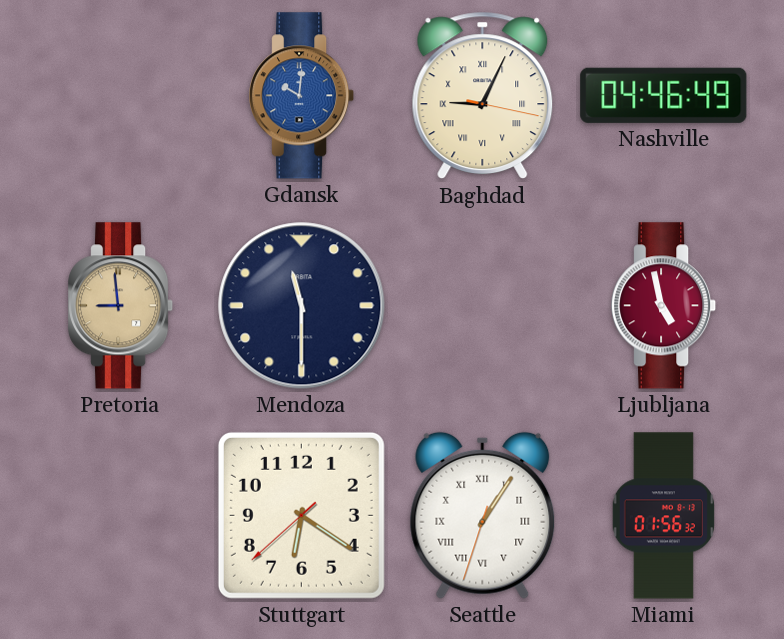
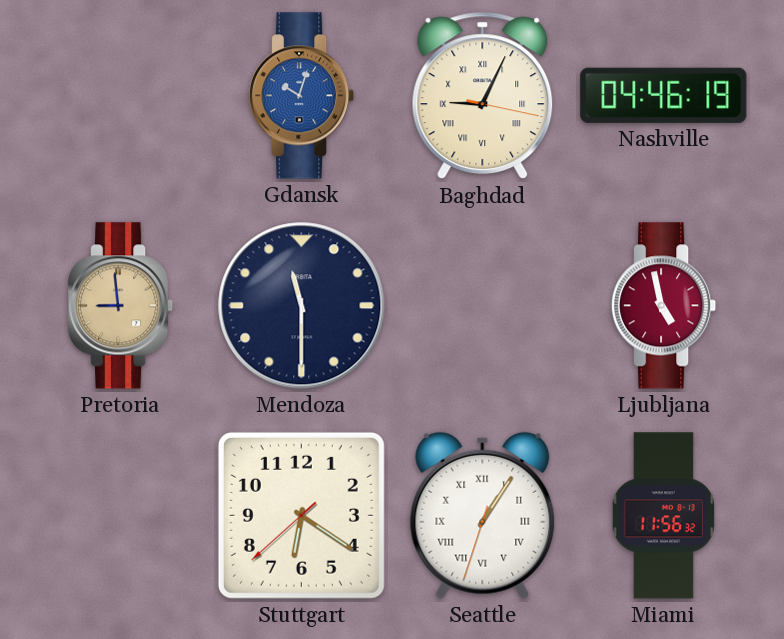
Gdansk: 10:01 -> 10:03 (303, 96)
Nashville: 04:46:49 -> 04:46:19 (664, 95)
Miami: 01:56 -> 11:56 (663, 516)
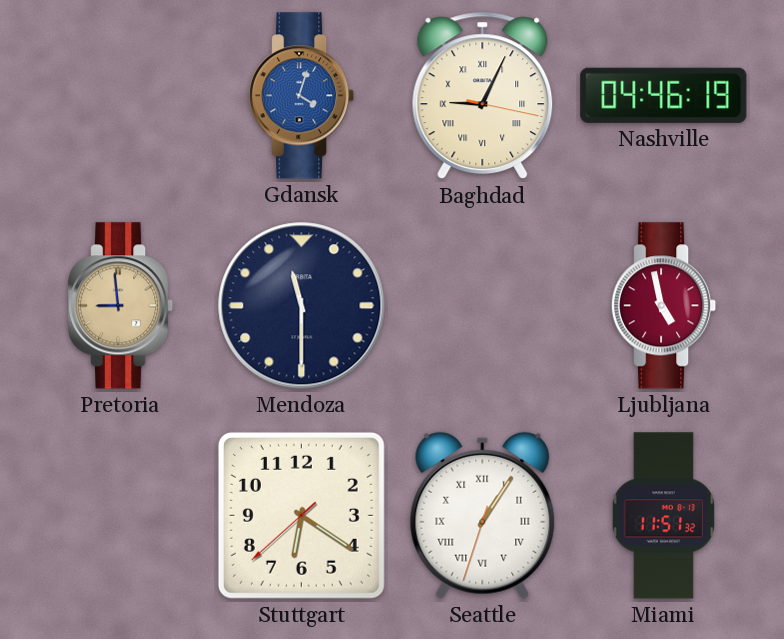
Gdansk: 10:03 -> 4:03 (303, 96)
Miami: 11:56 -> 11:51 (663, 516)
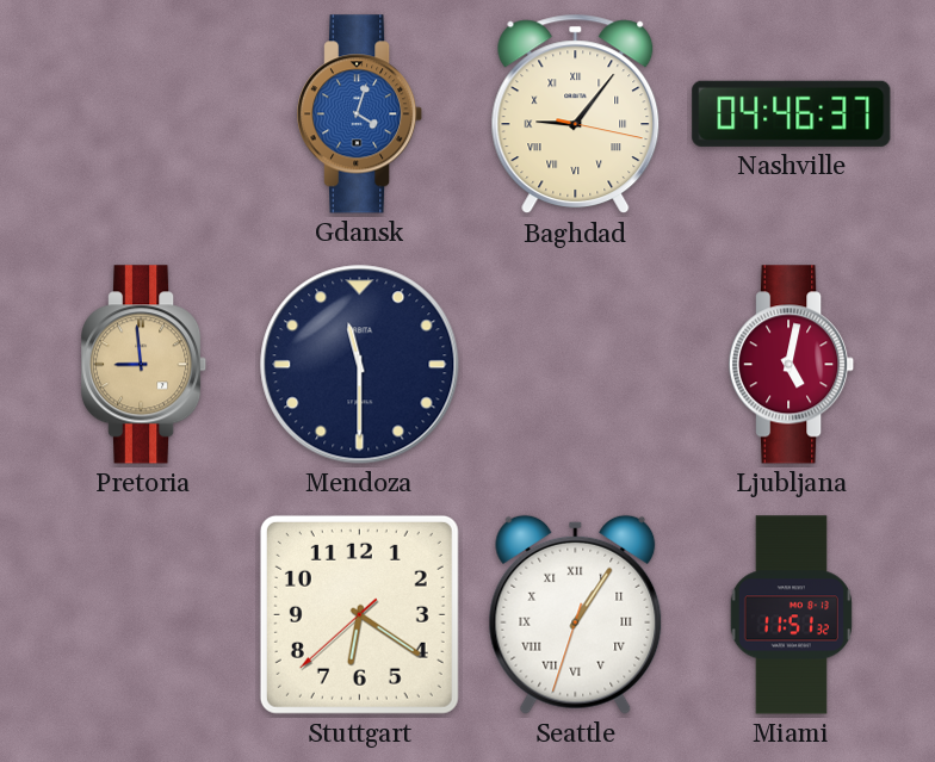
Baghdad: 9:04 -> 9:06 (576, 114)
Nashville: 04:46:19 -> 04:46:37 (792, 113)
Ljubljana: 4:58 -> 5:02 (793, 365)
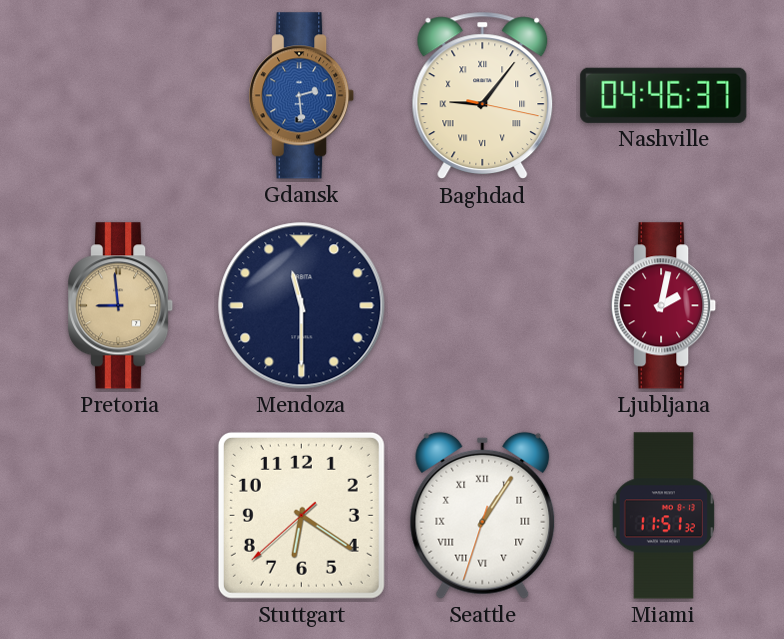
Gdansk: 4:03 -> 2:29 (303, 96)
Ljubljana: 5:02 -> 2:02 (665, 306)
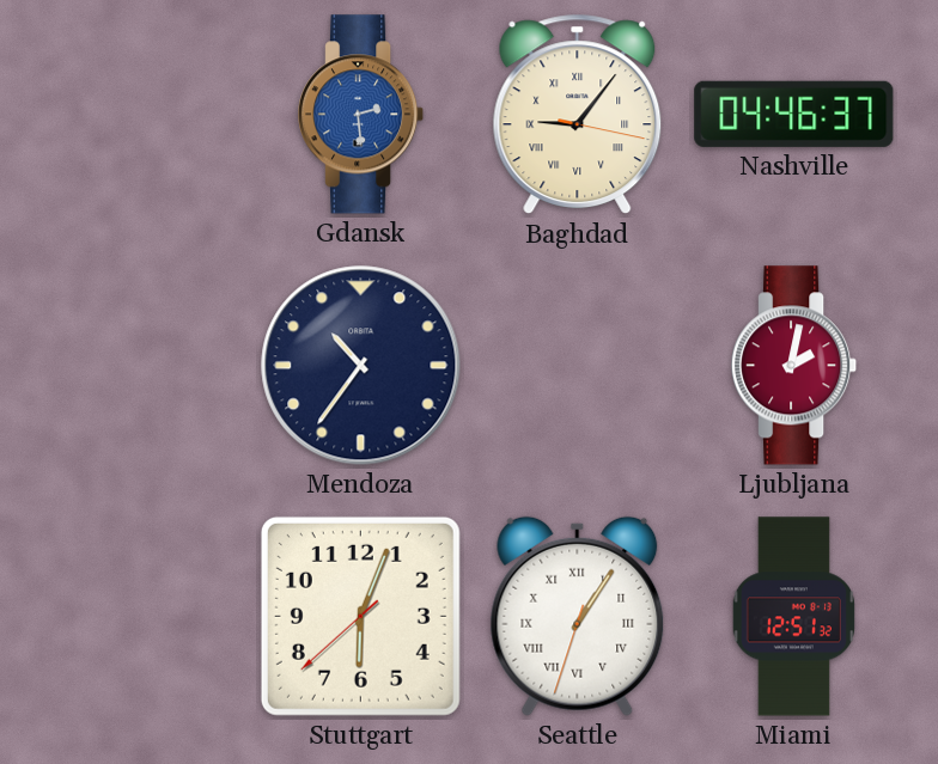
Pretoria: 8:59 -> none (122, 306)
Mendoza: 11:30 -> 10:36 (361, 366)
Stuttgart: 6:20 -> 6:03 (360, 616)
Miami: 11:51 -> 12:51 (793, 617)
